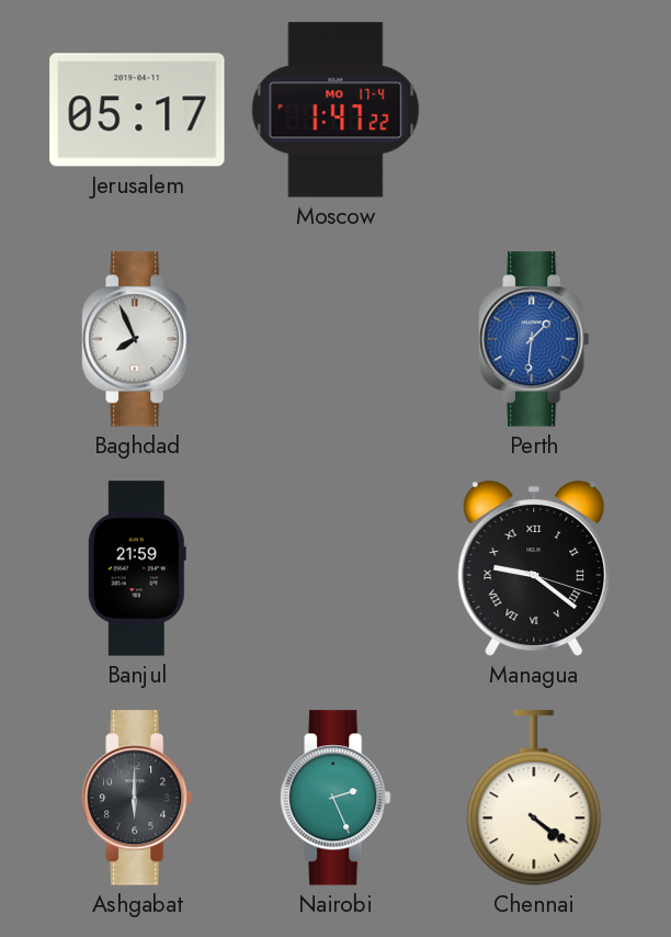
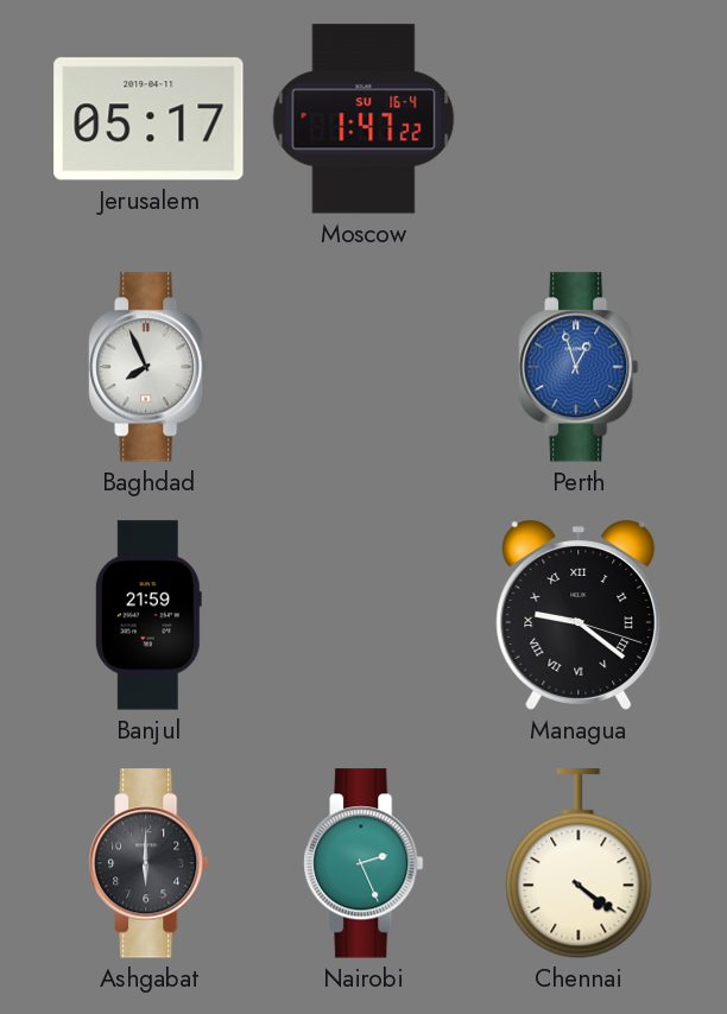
Moscow date: MO 17-4 -> SU 16-4 (363, 119)
Perth: 1:31 -> 12:57 (579, 367)
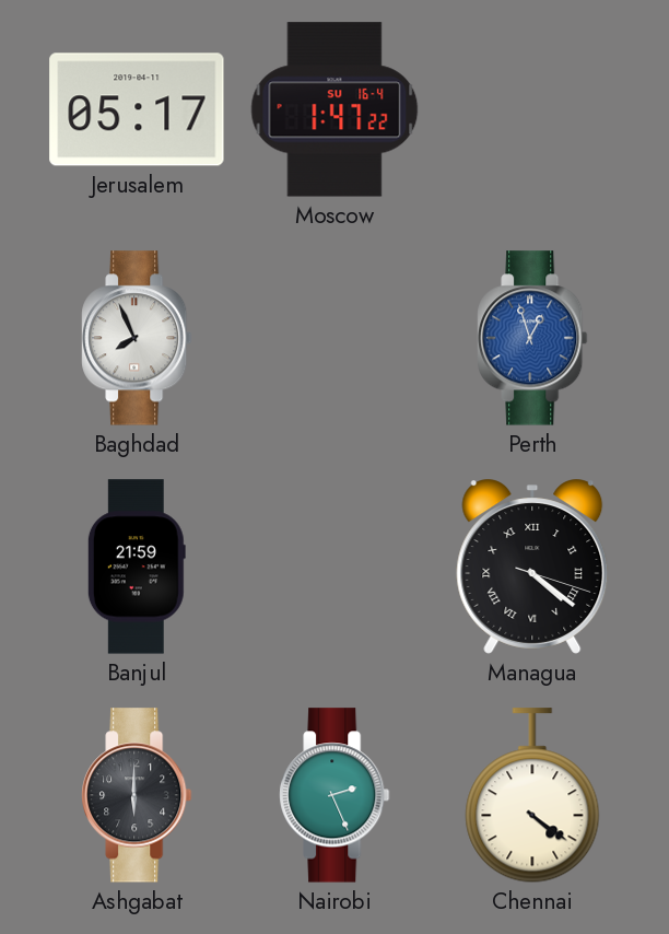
Managua: 9:21 -> 4:21 (532, 567)
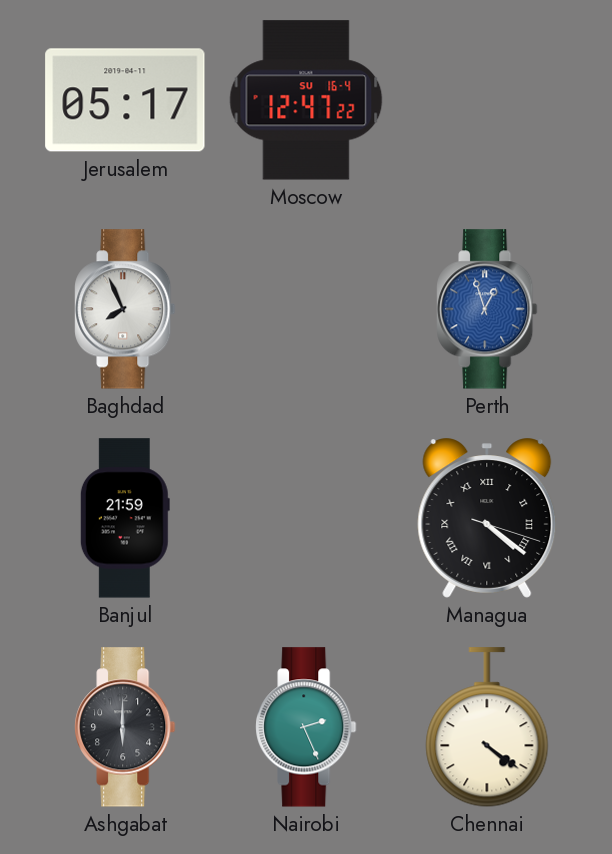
Moscow: 1:47 -> 12:47 (306, 100)
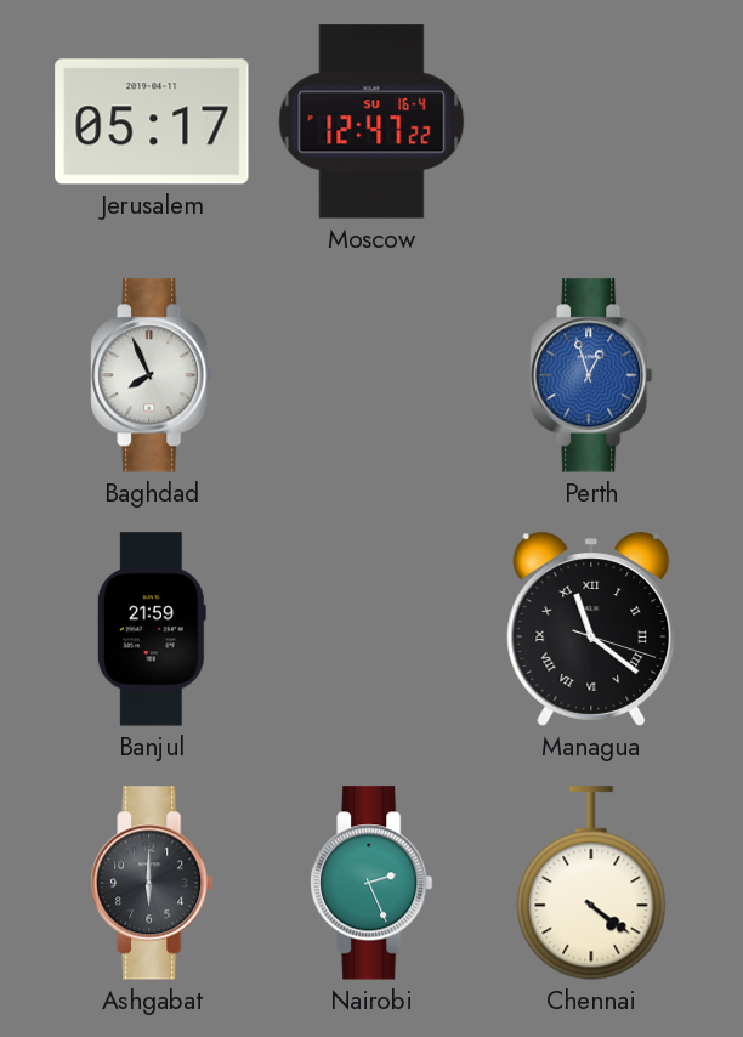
Managua: 4:21 -> 11:21 (591, 629)
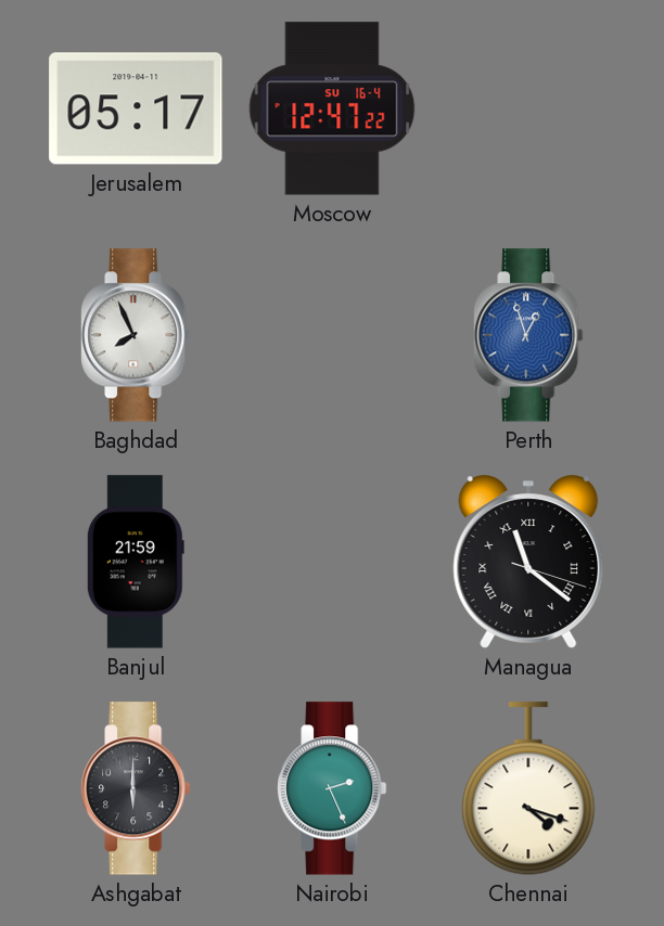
Chennai: 4:21 -> 4:18 (528, 789)
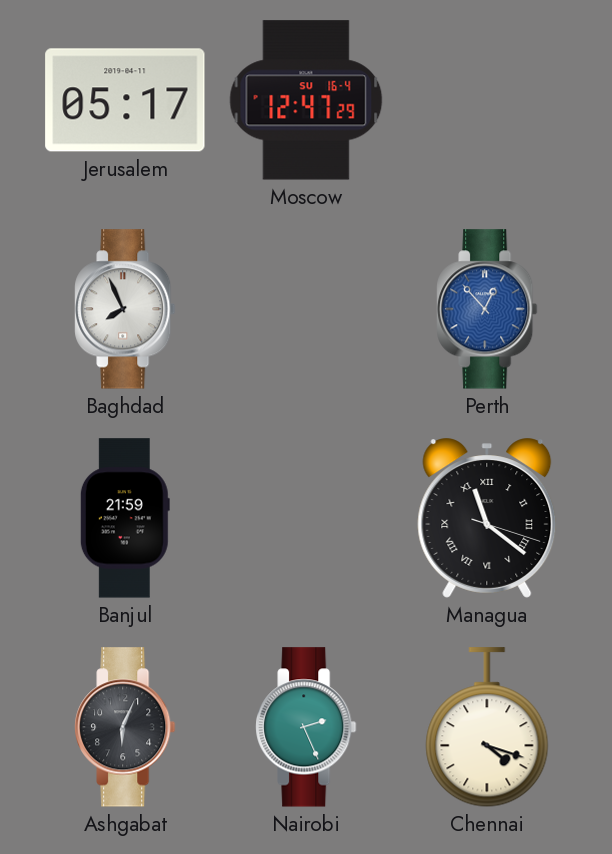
Moscow: 12:47:22 -> 12:47:29 (306, 100)
Perth: 12:57 -> 12:53 (487, 309)
Ashgabat: 6:00 -> 6:04 (125, 727)
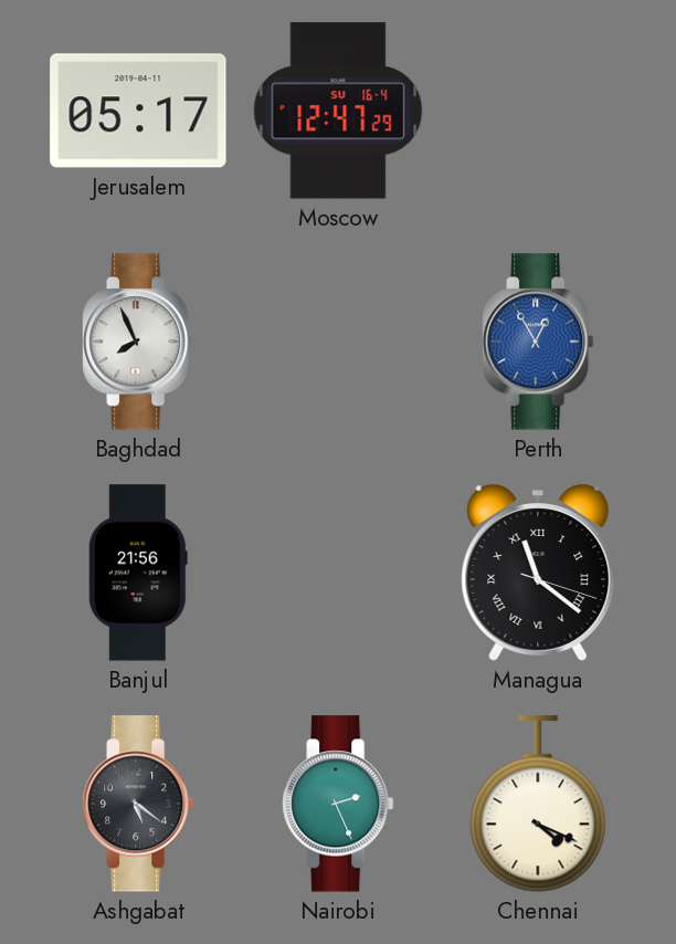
Perth: 12:53 -> 12:55 (538, 342)
Banjul: 21:59 -> 21:56 (138, 573)
Ashgabat: 6:04 -> 5:21 (138, 804)
Chennai: 4:18 -> 4:19 (538, 805)
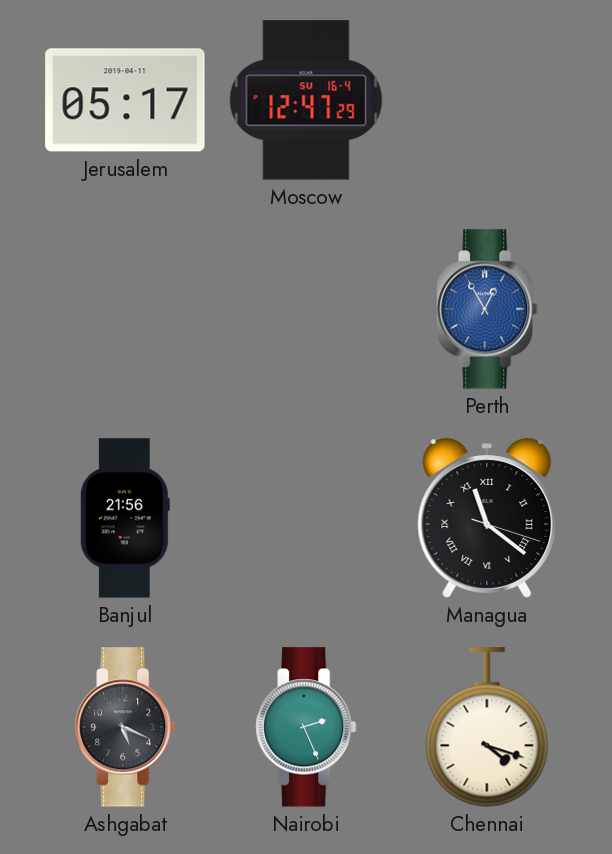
Baghdad: 7:56 -> none (138, 342)
Ashgabat: 5:21 -> 5:19 (125, 727)
Chennai: 4:19 -> 4:18 (487, 728)
